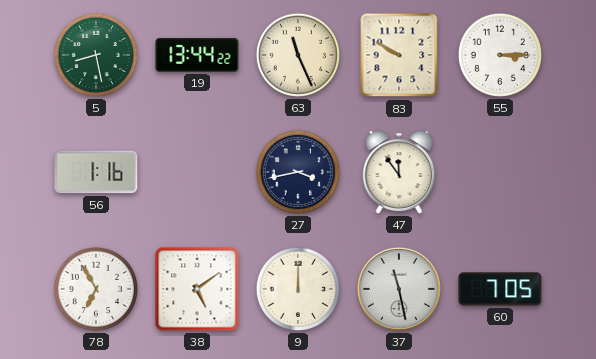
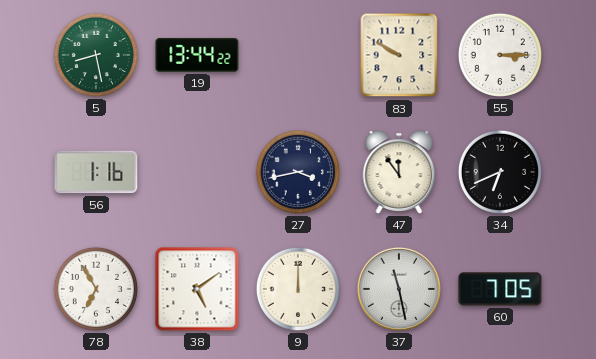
63: 11:26 -> none (298, 55)
34: none -> 6:41 (500, 172)
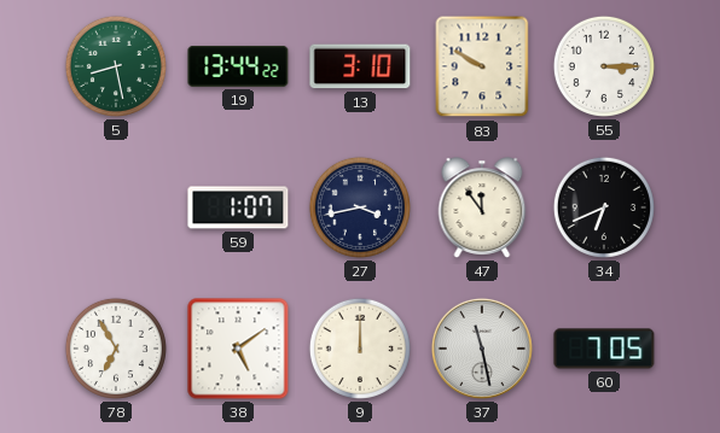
13: none -> 3:10 (360, 66)
56: 1:16 -> none (96, 172)
59: none -> 1:07 (238, 207)
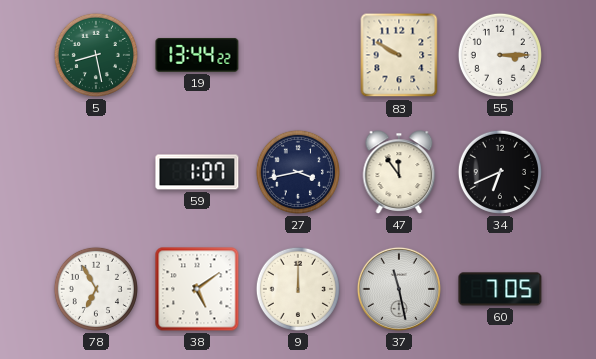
13: 3:10 -> none (360, 66)
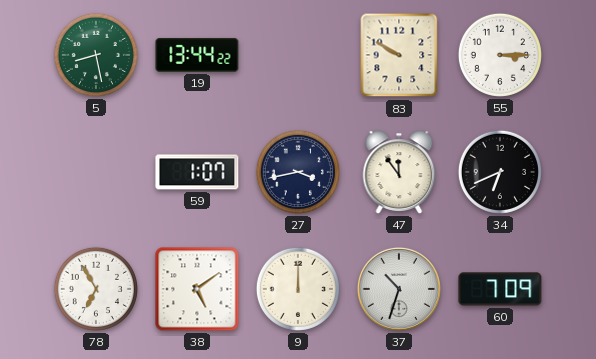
37: 11:28 -> 10:33 (399, 289)
60: 7:05 -> 7:09 (500, 289)
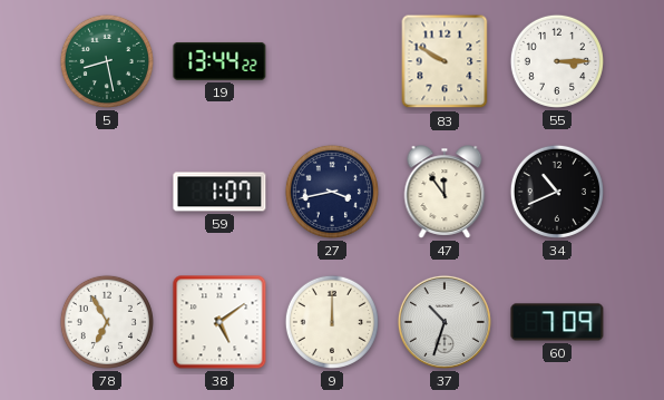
34: 6:41 -> 10:41 (557, 192)
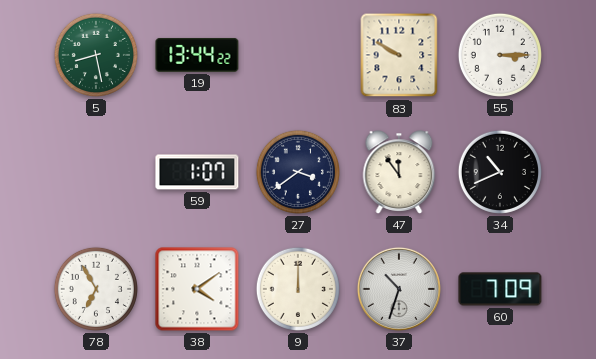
27: 3:43 -> 3:39 (298, 172)
38: 5:09 -> 4:09 (197, 289)
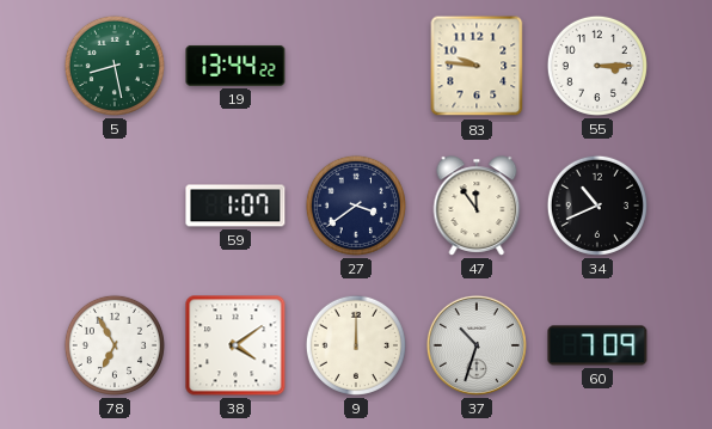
83: 9:50 -> 9:46 (477, 66)
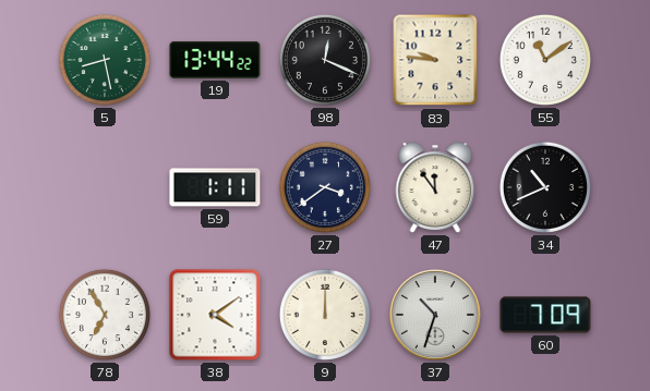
98: none -> 12:19 (325, 60)
55: 3:15 -> 11:09 (545, 60)
59: 1:07 -> 1:11 (215, 187)
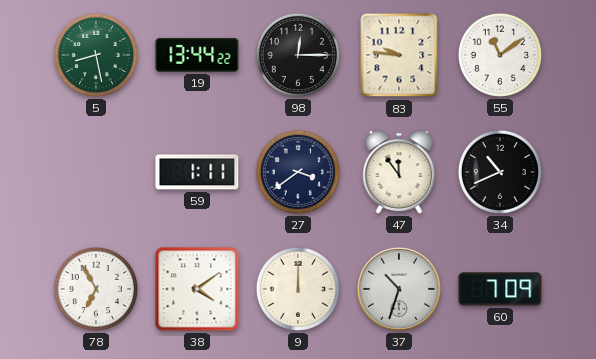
98: 12:19 -> 12:15 (298, 55)
